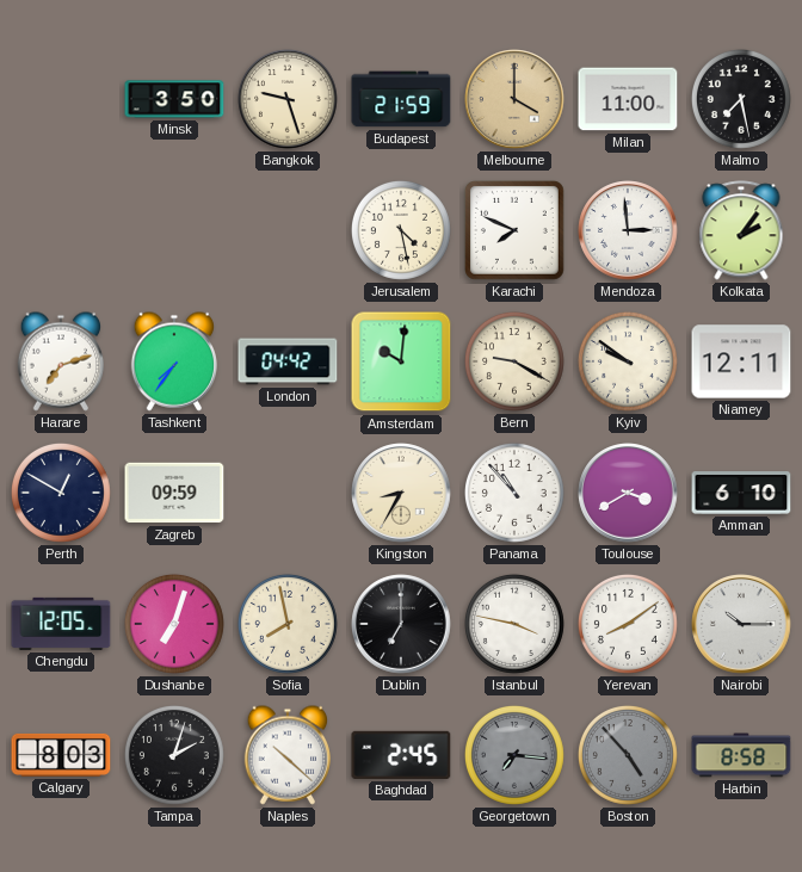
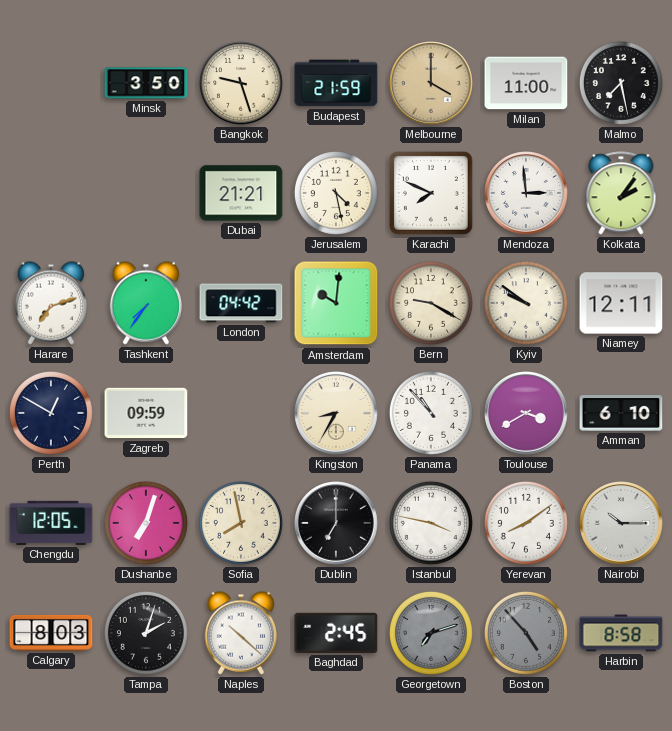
Dubai: none -> 21:21 (241, 193)
Georgetown: 7:16 -> 7:12 (431, 633)
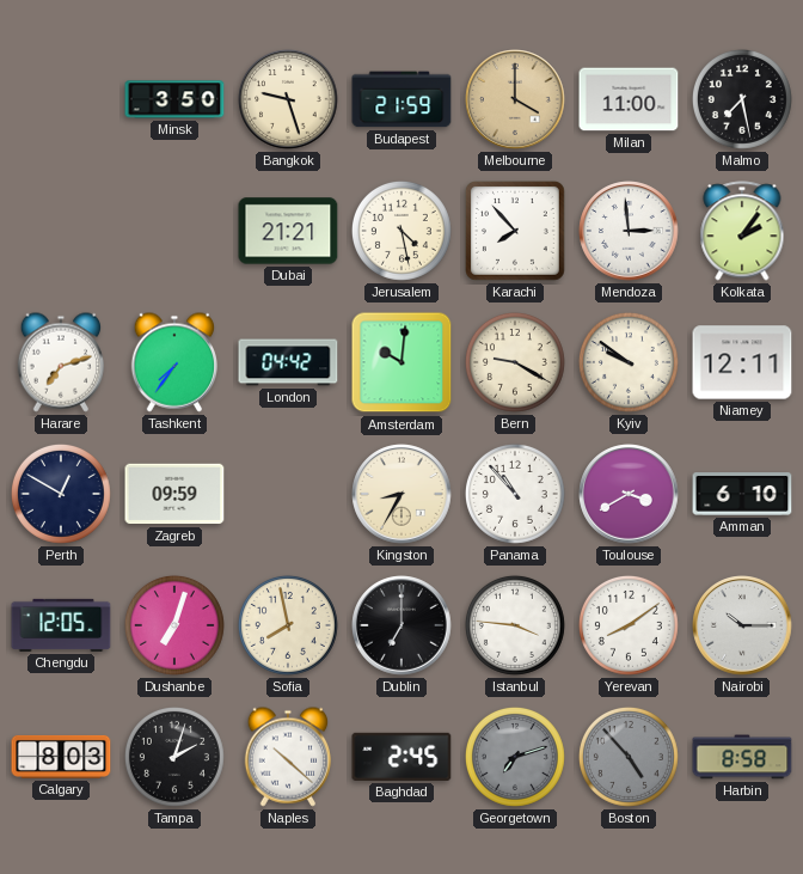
Karachi: 7:49 -> 7:53 (516, 232)
Istanbul: 3:47 -> 3:46 (515, 625)
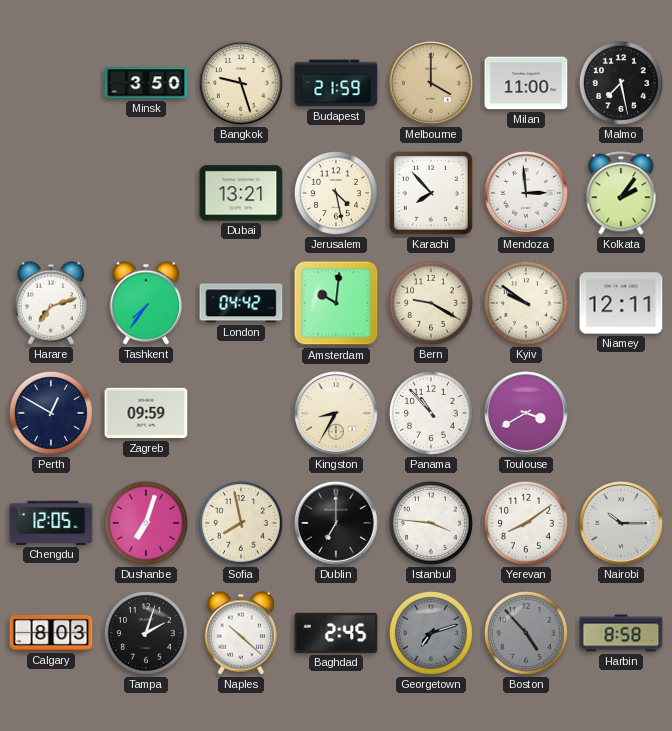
Dubai: 21:21 -> 13:21 (241, 193)
Amman: 6:10 -> none (742, 495)
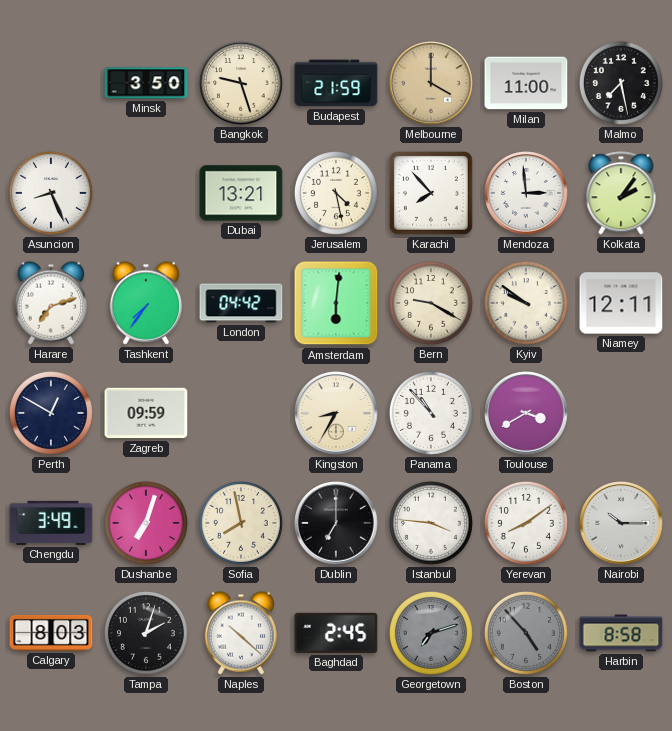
Asuncion: none -> 8:26 (51, 193)
Amsterdam: 10:01 -> 6:01 (336, 303)
Chengdu: 12:05 -> 3:49 (51, 523)
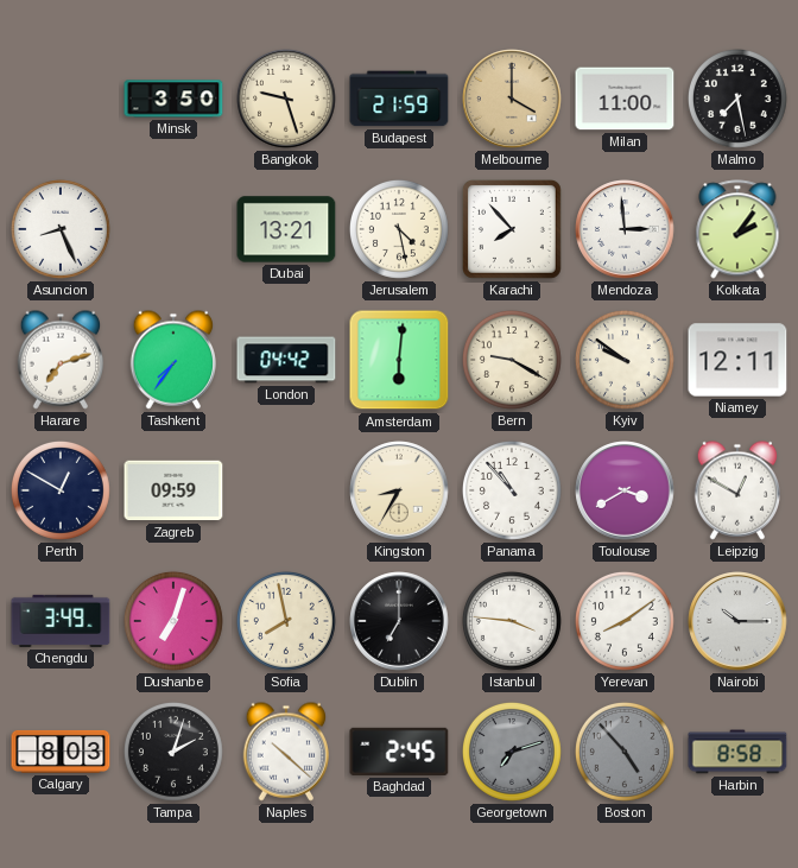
Leipzig: none -> 12:50 (737, 490)
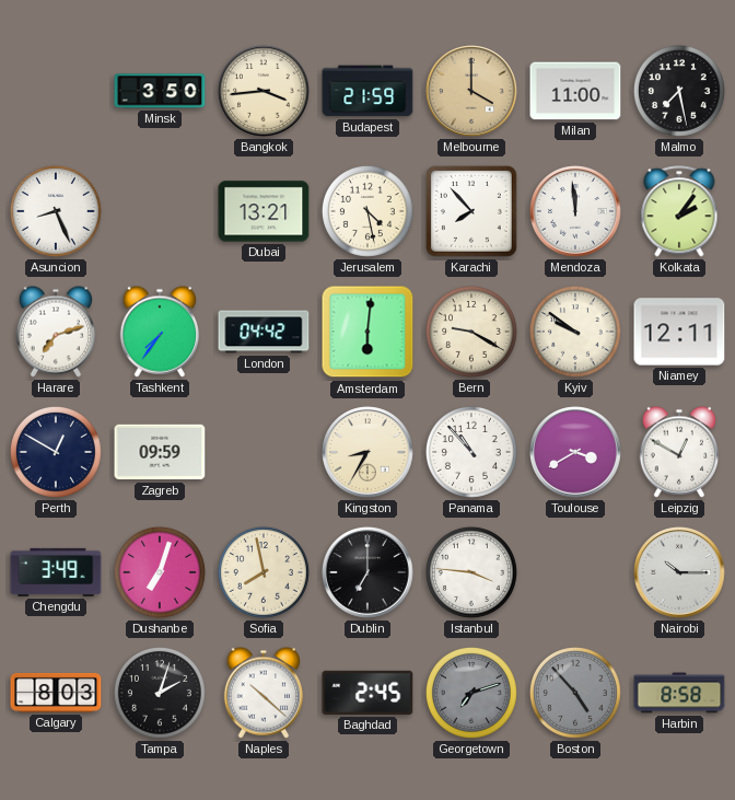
Bangkok: 9:27 -> 3:44 (264, 91)
Mendoza: 2:59 -> 11:59 (575, 211)
Yerevan: 8:09 -> none (625, 621)
